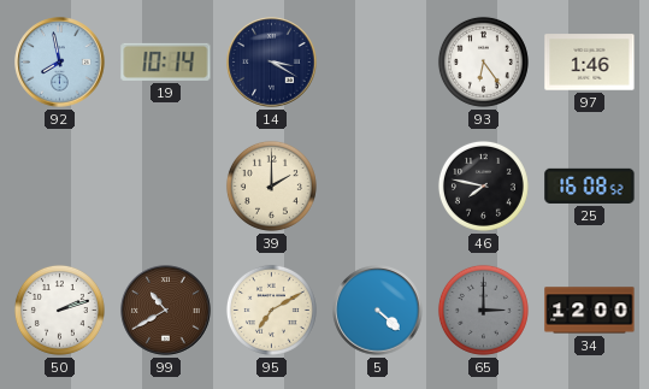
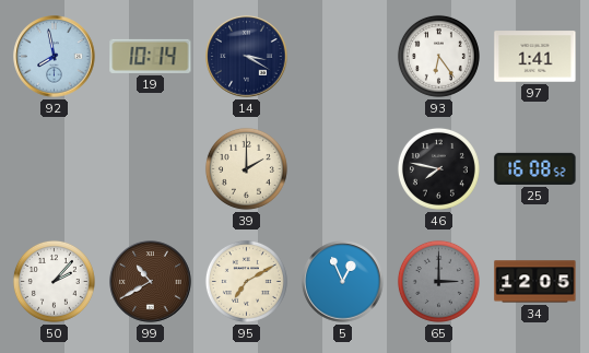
97: 1:46 -> 1:41 (535, 57)
50: 2:12 -> 2:07 (54, 281)
5: 4:22 -> 12:56 (343, 282)
34: 12:00 -> 12:05 (535, 282)
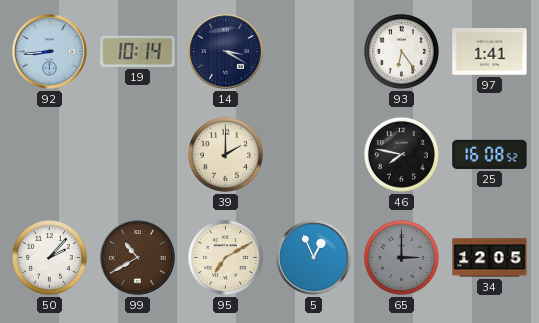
92: 7:58 -> 8:44 (50, 52)
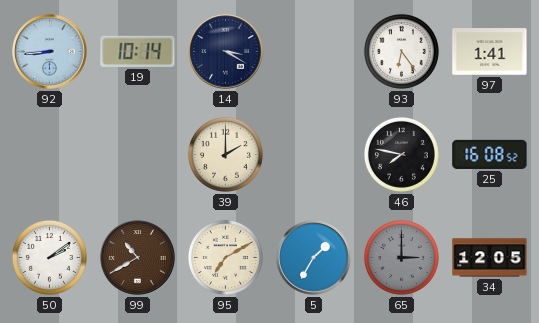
50: 2:07 -> 2:09 (49, 257)
5: 12:56 -> 1:35 (314, 258)
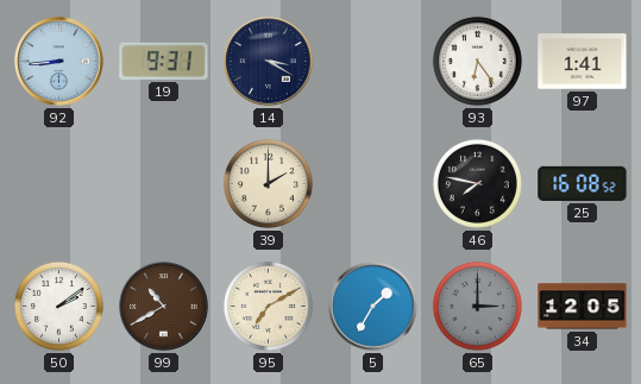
19: 10:14 -> 9:31 (164, 61)
